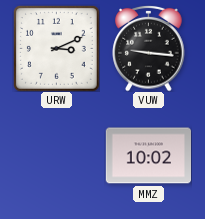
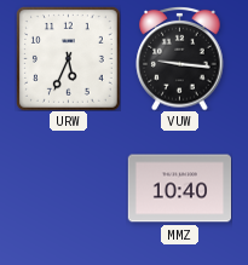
URW: 3:11 -> 5:34 (68, 58)
MMZ: 10:02 -> 10:40 (179, 189)
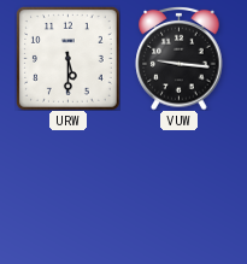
URW: 5:34 -> 5:30 (67, 58)
MMZ: 10:40 -> none (179, 189)
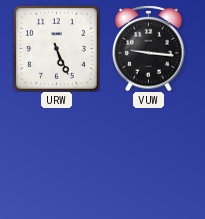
URW: 5:30 -> 5:26 (56, 48)
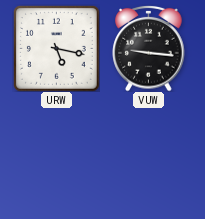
URW: 5:26 -> 5:17 (56, 48)
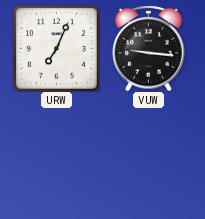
URW: 5:17 -> 7:04 (56, 48)
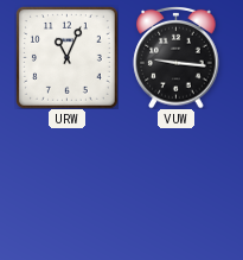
URW: 7:04 -> 11:04 (66, 57)
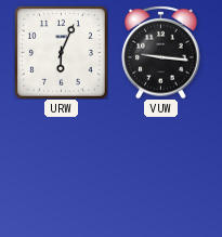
URW: 11:04 -> 6:04 (61, 52)
